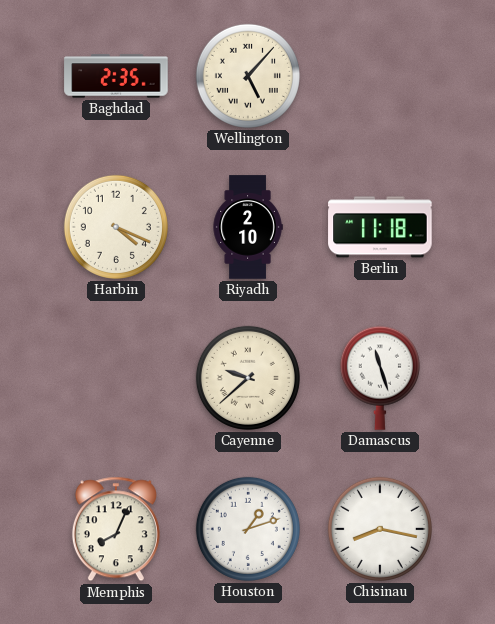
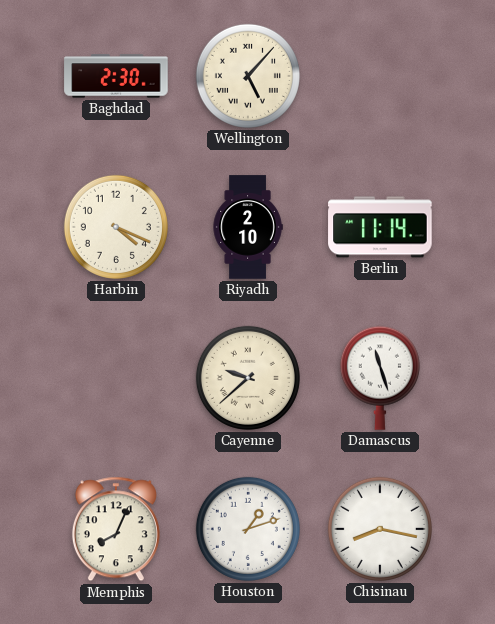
Baghdad: 2:35 -> 2:30 (116, 76)
Berlin: 11:18 -> 11:14 (380, 227)
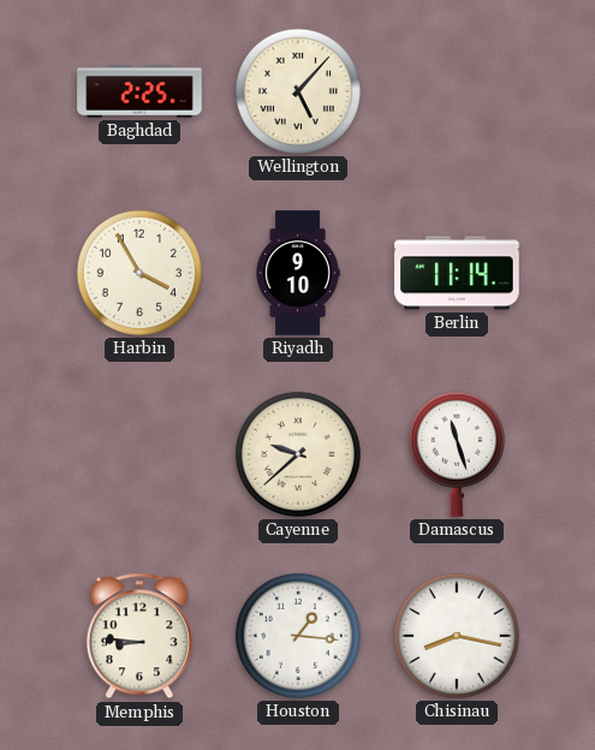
Baghdad: 2:30 -> 2:25 (139, 91)
Harbin: 4:19 -> 3:55 (139, 273)
Riyadh: 2:10 -> 9:10 (298, 273)
Memphis: 8:04 -> 8:46 (139, 636)
Houston: 1:12 -> 1:16 (298, 636)
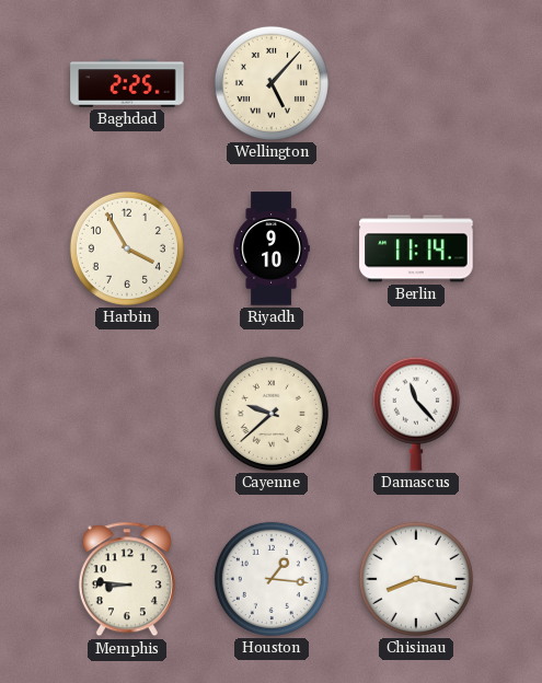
Damascus: 11:27 -> 11:23 (416, 414)
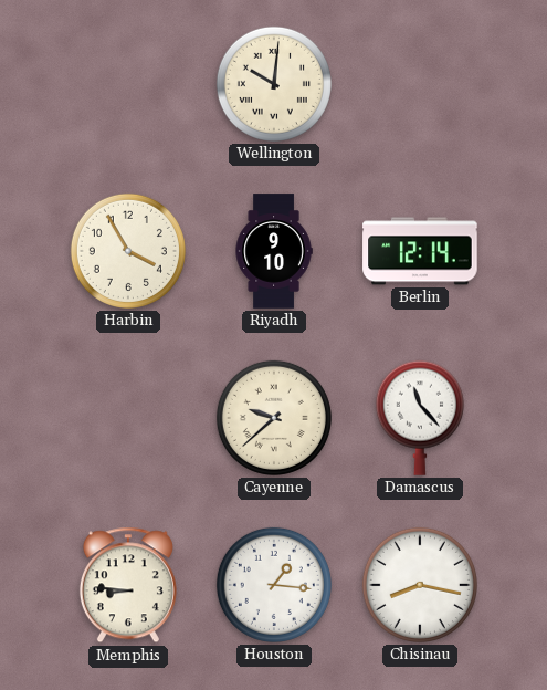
Baghdad: 2:25 -> none (127, 83)
Wellington: 5:07 -> 10:01 (274, 84)
Berlin: 11:14 -> 12:14 (420, 251)
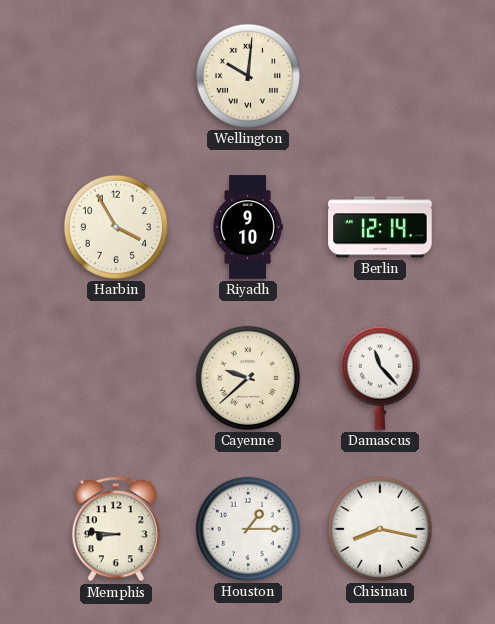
Houston: 1:16 -> 1:15 (248, 529)
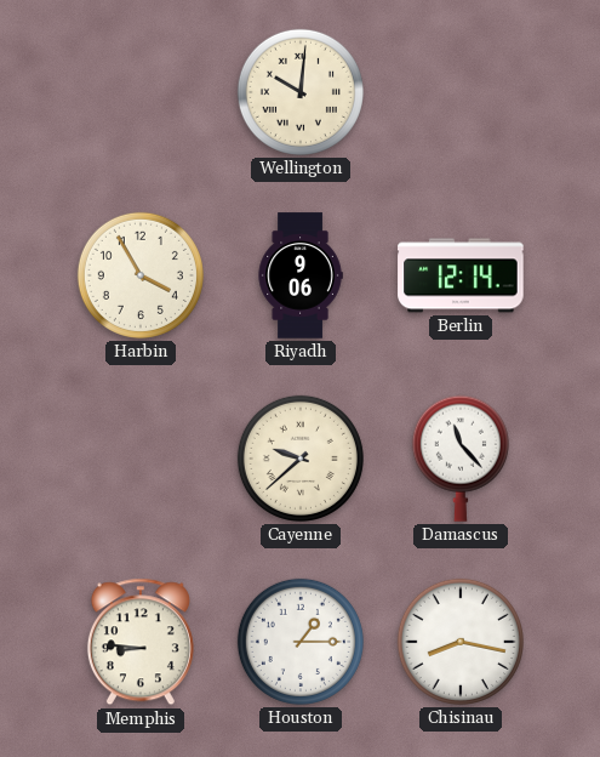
Riyadh: 9:10 -> 9:06 (301, 275)
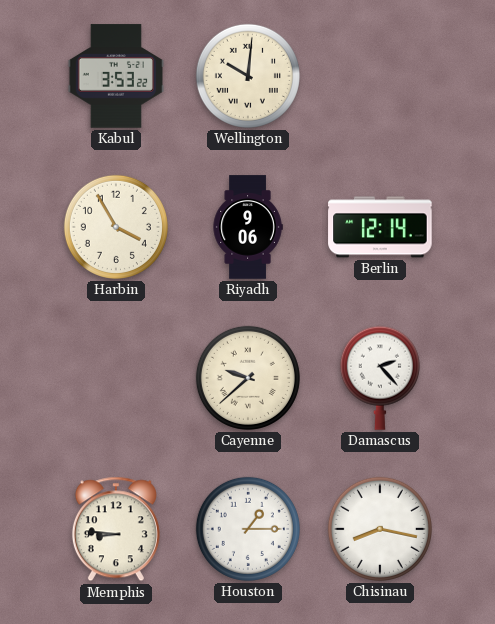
Kabul: none -> 3:53 (116, 76)
Damascus: 11:23 -> 2:23 (380, 378)
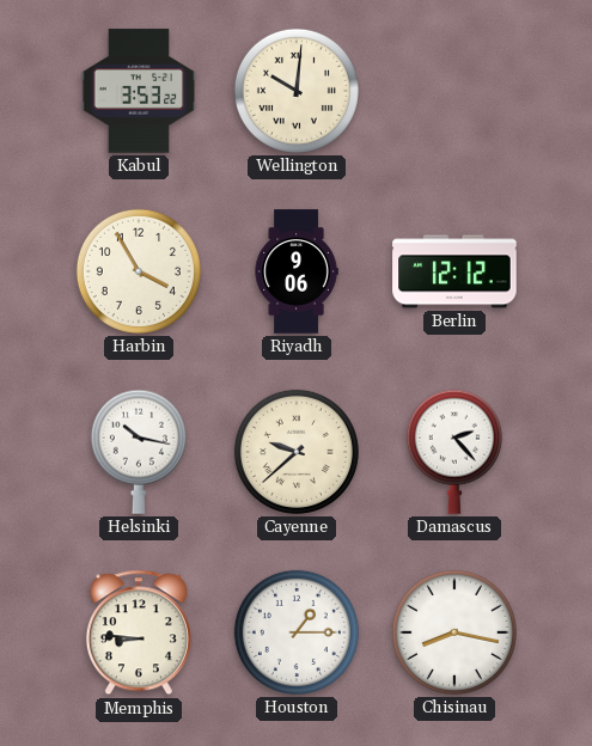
Berlin: 12:14 -> 12:12 (454, 271)
Helsinki: none -> 10:17 (139, 452)
